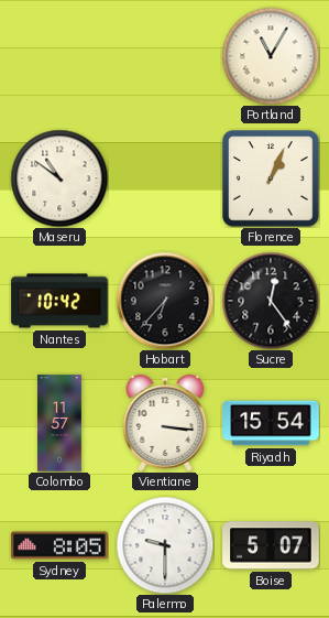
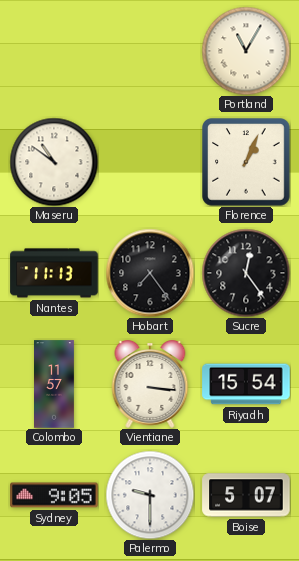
Nantes: 10:42 -> 11:13 (54, 273)
Hobart: 6:37 -> 7:24 (150, 273)
Sydney: 8:05 -> 9:05 (54, 495)
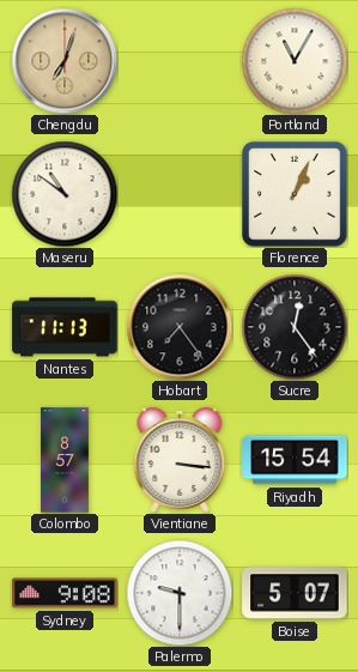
Chengdu: none -> 7:03 (65, 61)
Colombo: 11:57 -> 8:57 (66, 460)
Sydney: 9:05 -> 9:08 (65, 593)
